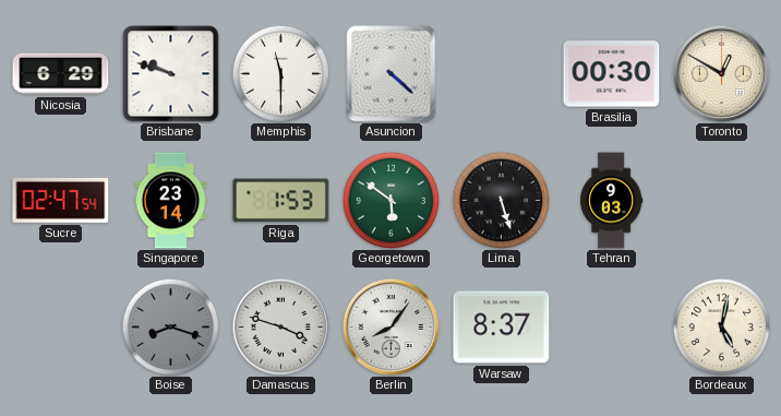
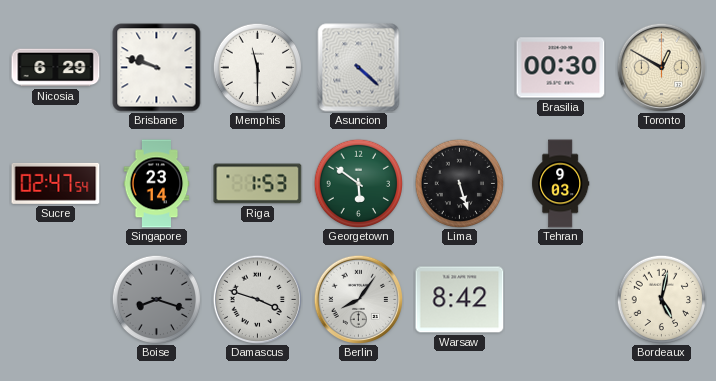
Warsaw: 8:37 -> 8:42 (460, 300)
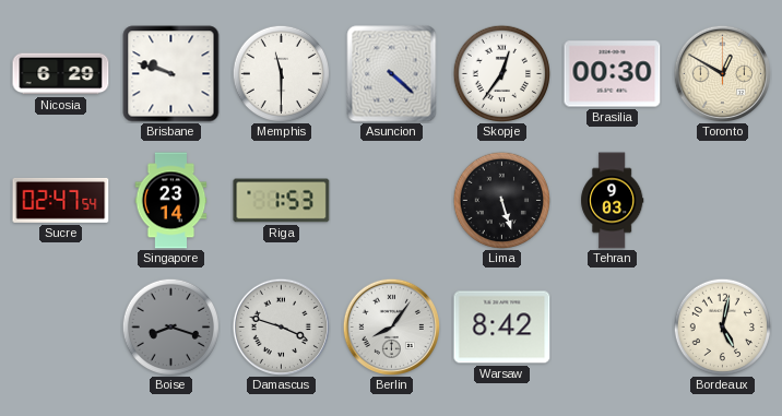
Skopje: none -> 12:36 (501, 73)
Georgetown: 5:51 -> none (358, 183)
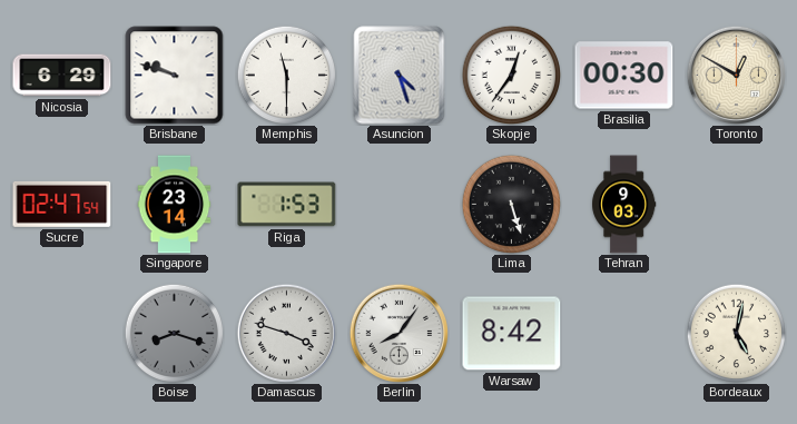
Asuncion: 4:22 -> 4:27 (400, 76)
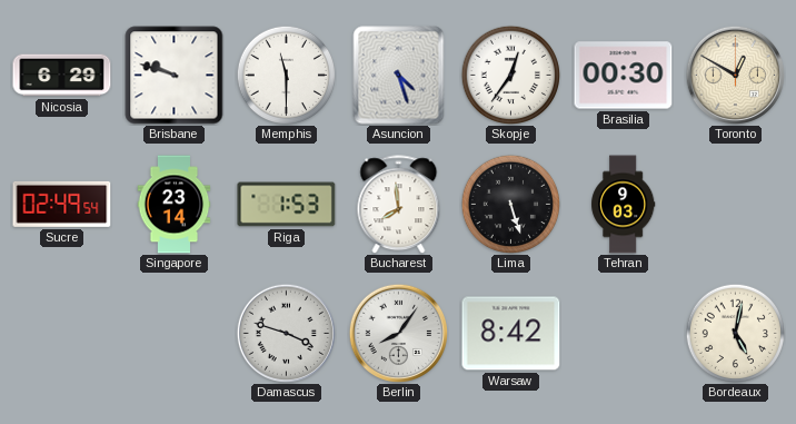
Sucre: 02:47 -> 02:49 (62, 204)
Bucharest: none -> 7:59 (399, 205)
Boise: 8:18 -> none (174, 333)
